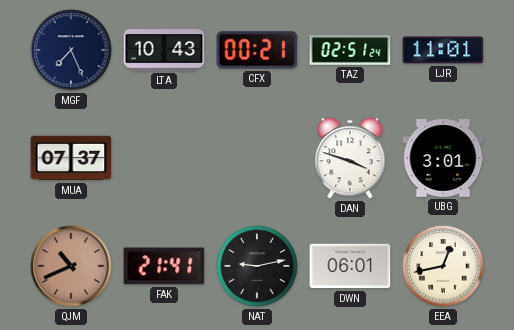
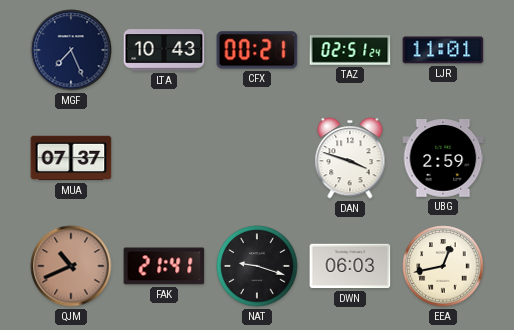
UBG: 3:01 -> 2:59 (443, 158)
NAT: 9:13 -> 9:18 (257, 266)
DWN: 06:01 -> 06:03 (350, 266)
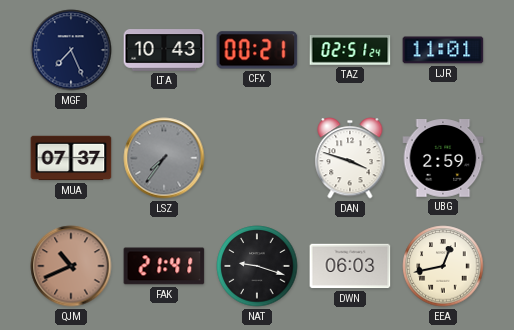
LSZ: none -> 7:36 (164, 158)
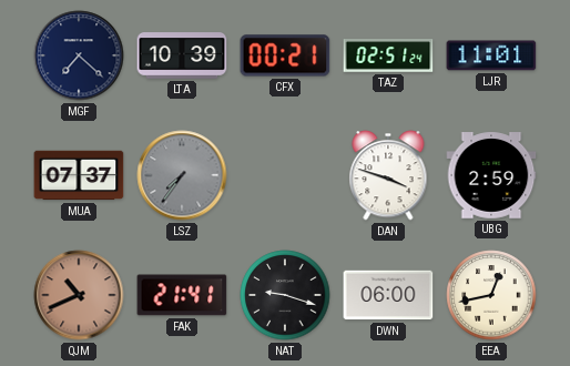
MGF: 7:26 -> 7:22 (79, 55)
LTA: 10:43 -> 10:39 (182, 55)
DWN: 06:03 -> 06:00 (388, 295)
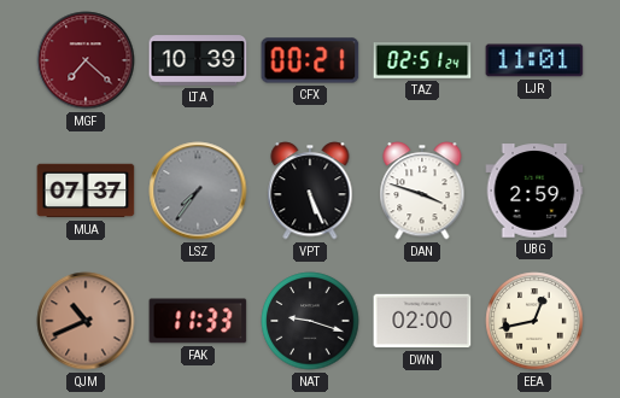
MGF dial: navy -> burgundy (86, 60)
VPT: none -> 5:26 (310, 191)
FAK: 21:41 -> 11:33 (198, 321)
DWN: 06:00 -> 02:00 (422, 321)
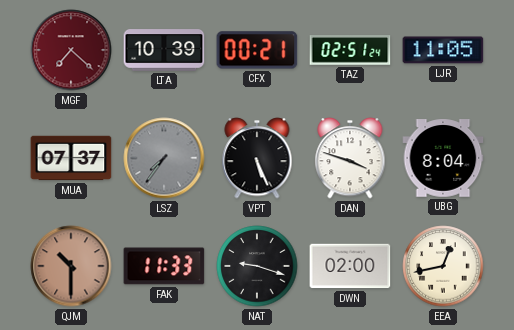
LJR: 11:01 -> 11:05 (443, 50)
UBG: 2:59 -> 8:04 (443, 158)
QJM: 10:41 -> 10:30 (71, 266)
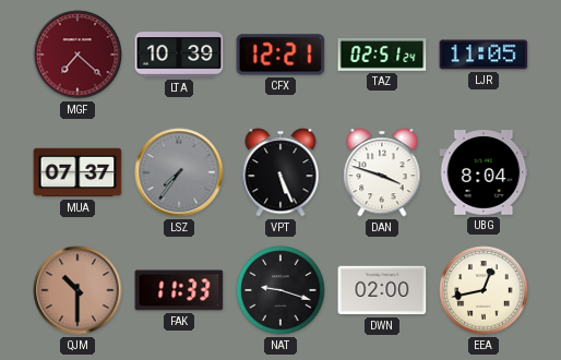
CFX: 00:21 -> 12:21 (280, 55)
